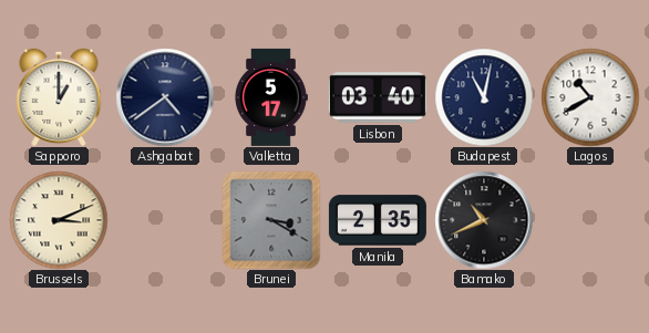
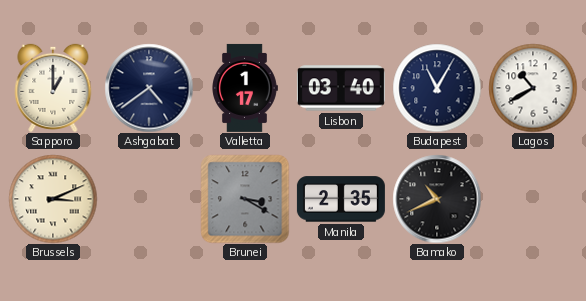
Valletta: 5:17 -> 1:17 (245, 88)
Budapest: 11:02 -> 11:05 (437, 88)
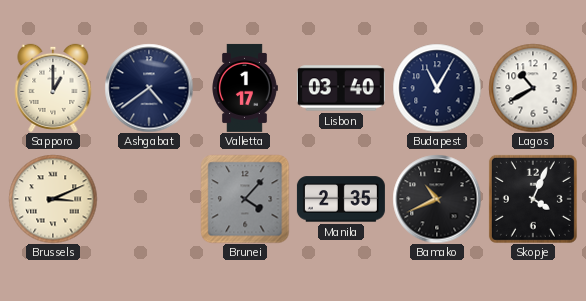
Brunei: 3:20 -> 4:07 (245, 199)
Skopje: none -> 4:04 (533, 199)
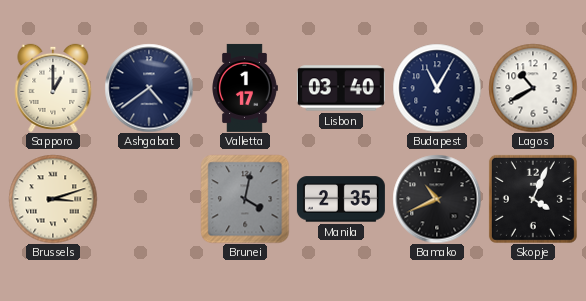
Brussels: 3:11 -> 3:12 (53, 199)
Brunei: 4:07 -> 4:02 (245, 199)
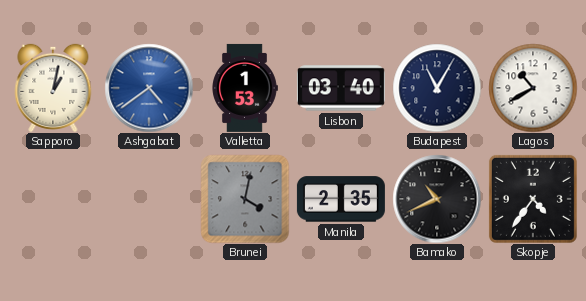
Sapporo: 1:00 -> 1:02 (53, 88)
Ashgabat dial: navy -> blue (149, 88)
Valletta: 1:17 -> 1:53 (245, 88)
Brussels: 3:12 -> none (53, 199)
Skopje: 4:04 -> 4:36 (533, 199)
